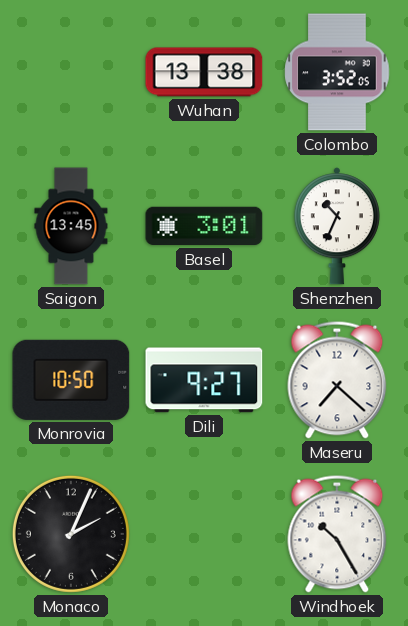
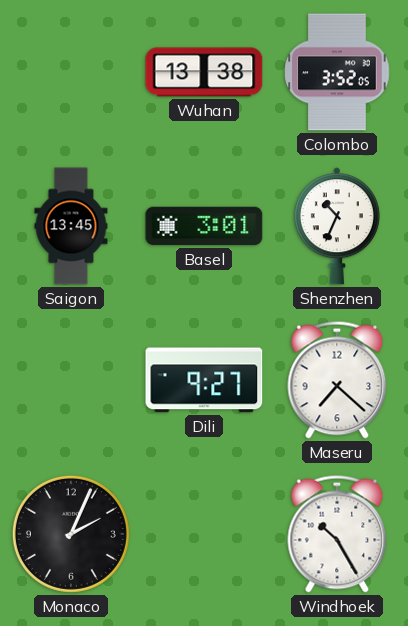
Monrovia: 10:50 -> none (71, 380)
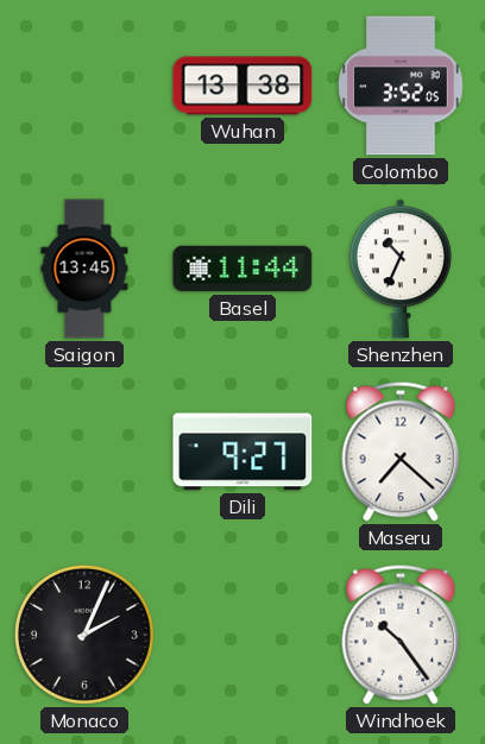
Basel: 3:01 -> 11:44 (242, 269)
Windhoek: 10:25 -> 10:24 (401, 635)
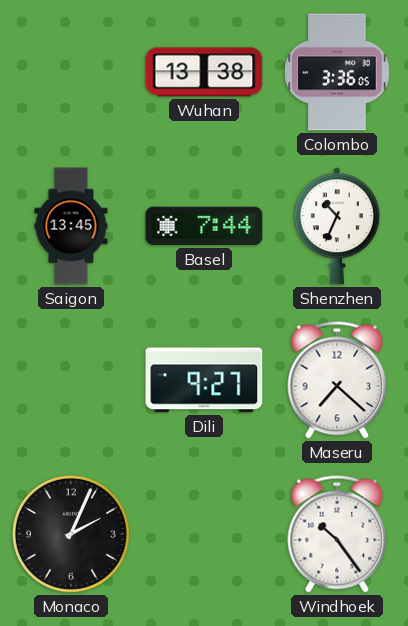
Colombo: 3:52 -> 3:36 (337, 72)
Basel: 11:44 -> 7:44 (204, 226)
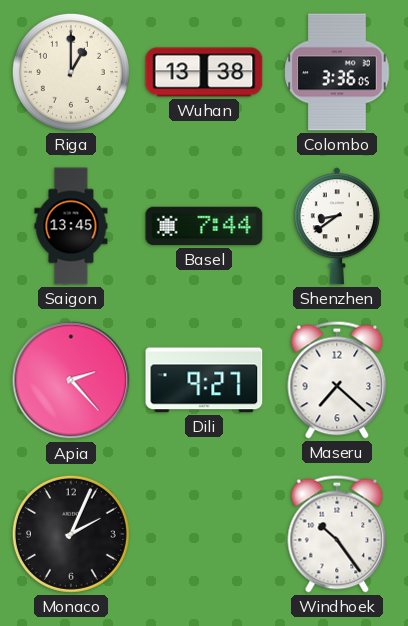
Riga: none -> 1:00 (71, 72)
Shenzhen: 10:34 -> 8:39 (337, 226)
Apia: none -> 2:23 (71, 380)
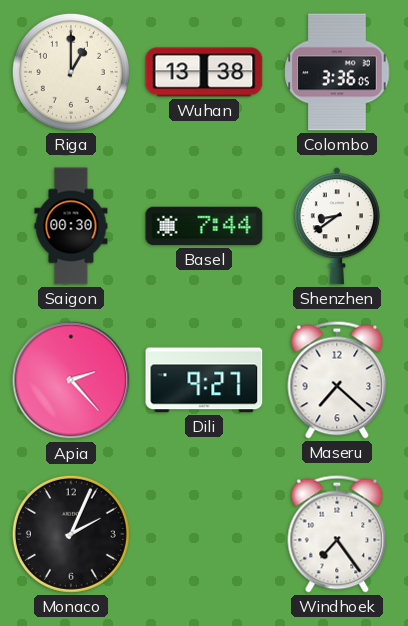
Saigon: 13:45 -> 00:30 (71, 226)
Windhoek: 10:24 -> 7:24 (337, 534)
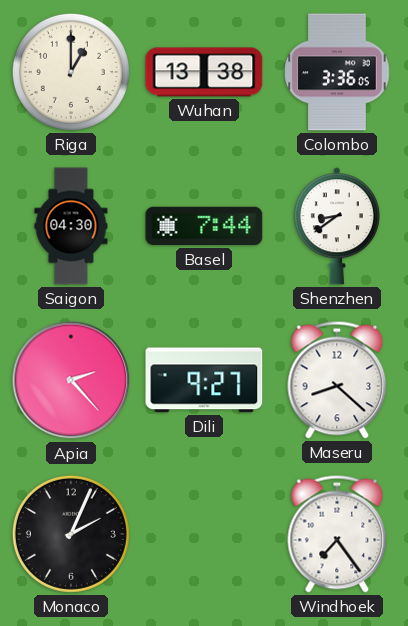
Saigon: 00:30 -> 04:30 (71, 226)
Maseru: 7:22 -> 8:22 (337, 380)
